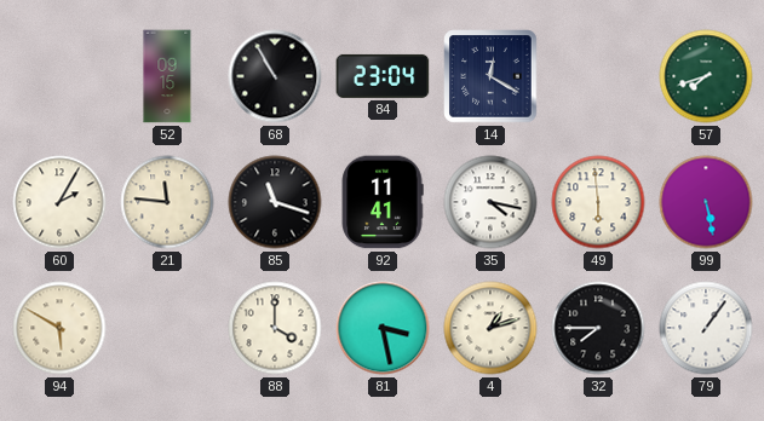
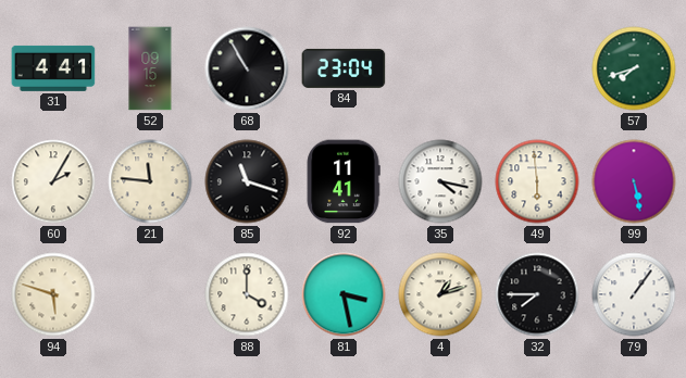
31: none -> 4:41 (53, 68)
14: 12:20 -> none (490, 76)
94: 5:50 -> 5:48 (53, 294)
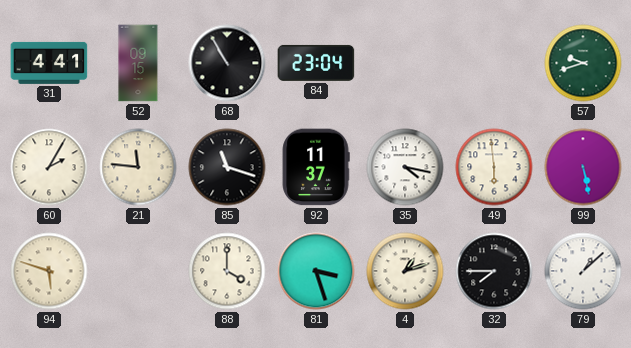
57: 7:42 -> 9:42 (583, 63)
92: 11:41 -> 11:37 (316, 167)
81: 3:28 -> 3:27 (316, 271)
79: 1:06 -> 1:08 (583, 271)
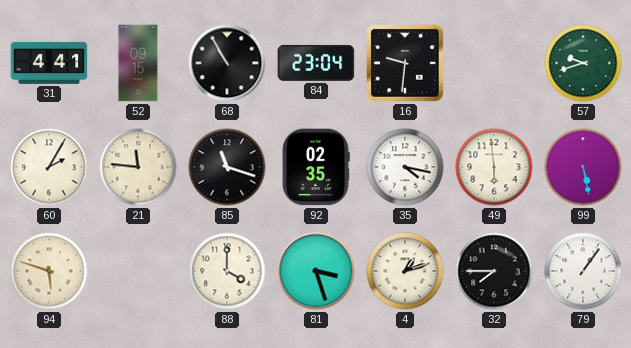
16: none -> 9:31 (405, 63)
92: 11:37 -> 02:35 (316, 167)
79: 1:08 -> 1:06 (583, 271)
